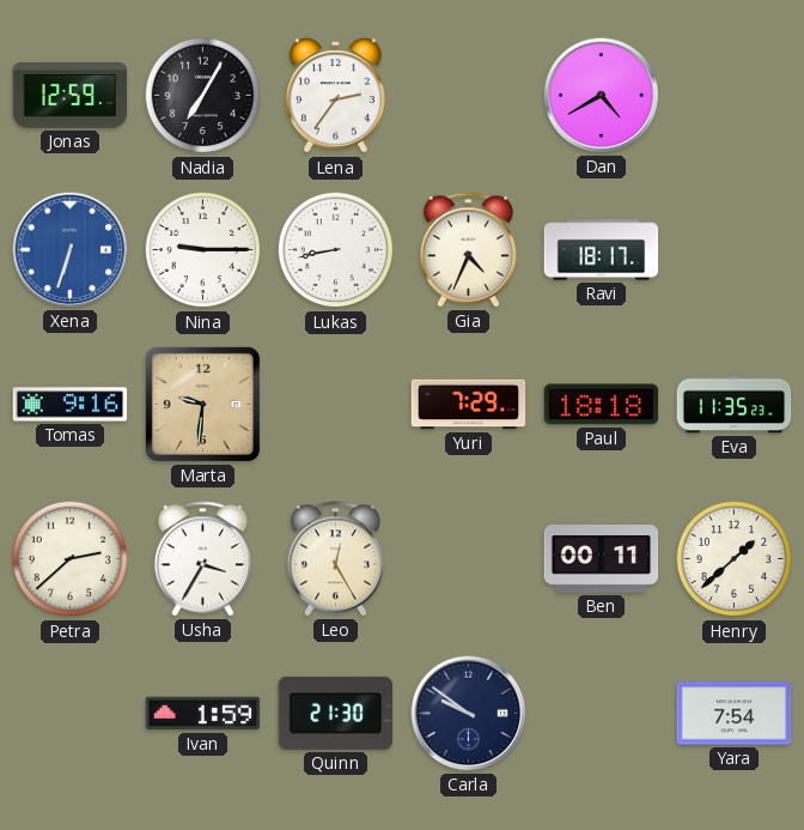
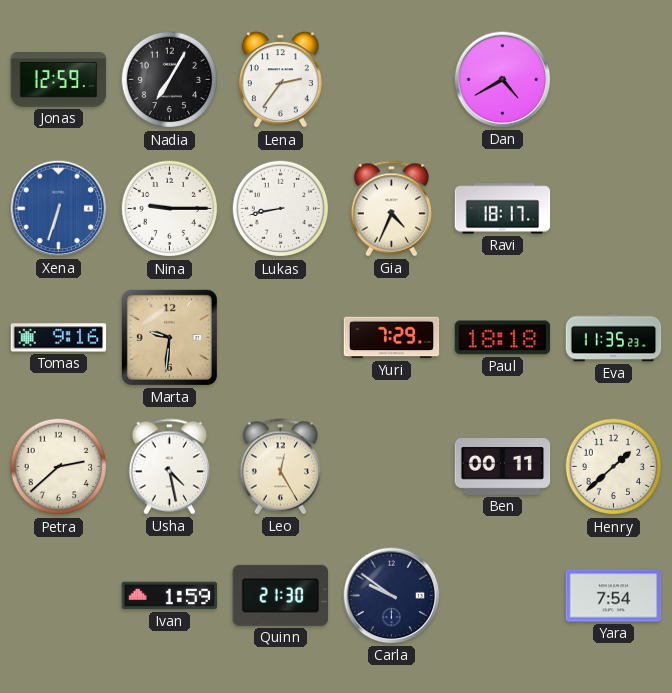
Usha: 3:35 -> 4:28 (170, 467)
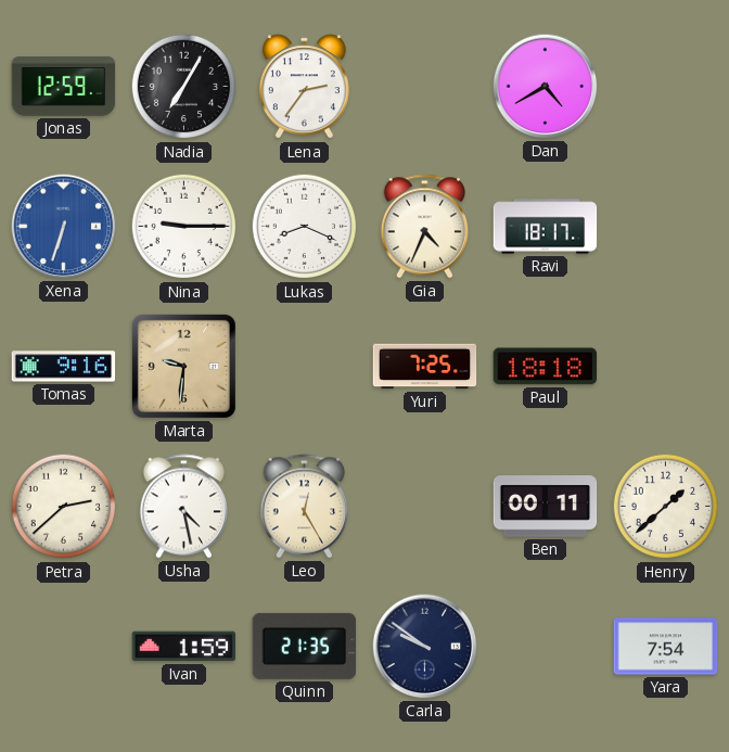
Lukas: 8:43 -> 8:19 (305, 227)
Yuri: 7:29 -> 7:25 (425, 367)
Eva: 11:35 -> none (614, 338)
Quinn: 21:30 -> 21:35 (305, 646)
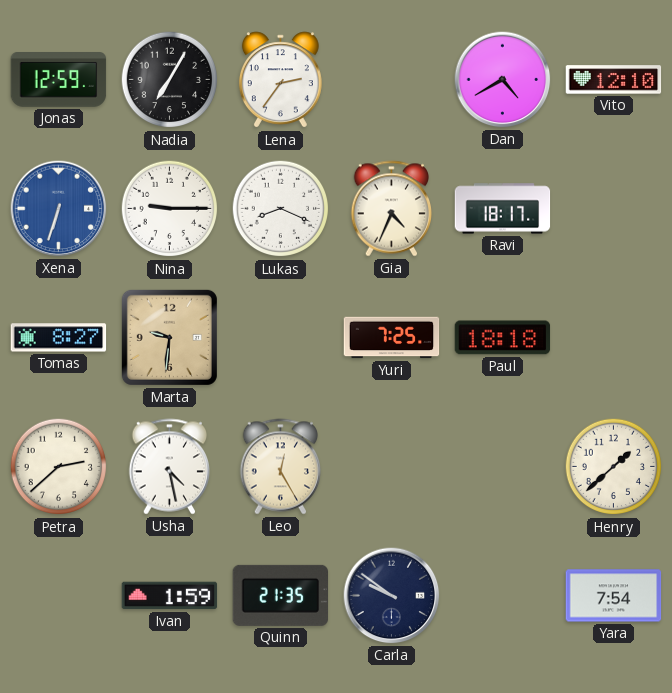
Vito: none -> 12:10 (614, 80)
Tomas: 9:16 -> 8:27 (59, 338)
Ben: 00:11 -> none (546, 507)
